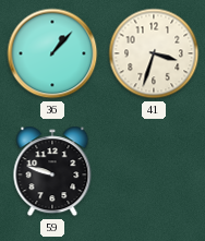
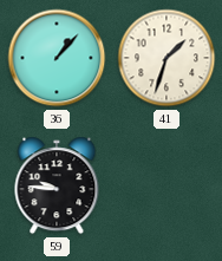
41: 3:33 -> 1:33 (166, 58)
59: 9:48 -> 9:46 (57, 185)
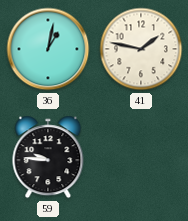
36: 1:07 -> 1:02 (48, 49)
41: 1:33 -> 1:47 (141, 49)
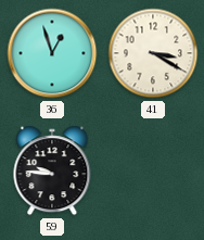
36: 1:02 -> 12:57 (52, 53)
41: 1:47 -> 3:20 (153, 53)
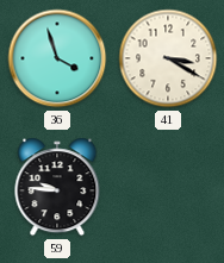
36: 12:57 -> 3:57 (57, 58)
